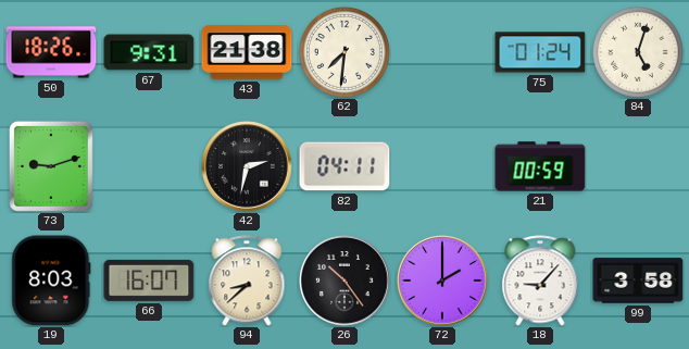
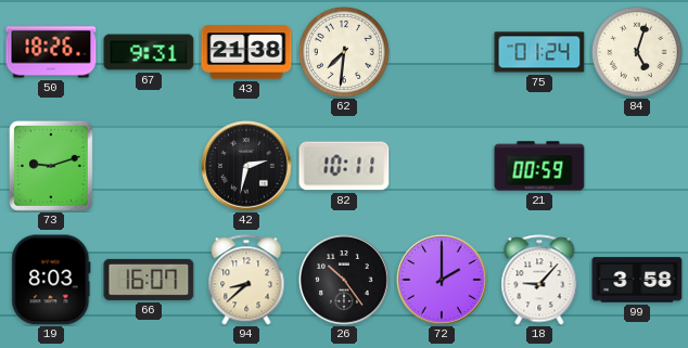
82: 04:11 -> 10:11 (344, 166)
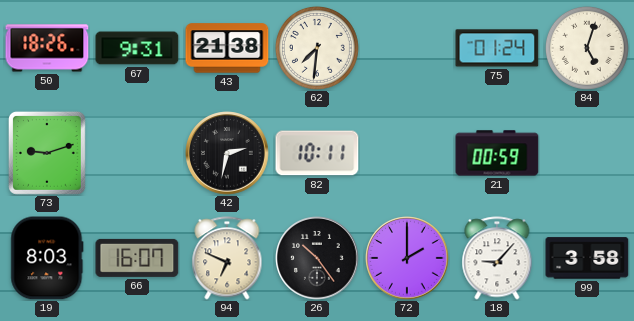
94: 8:38 -> 6:49 (227, 258)
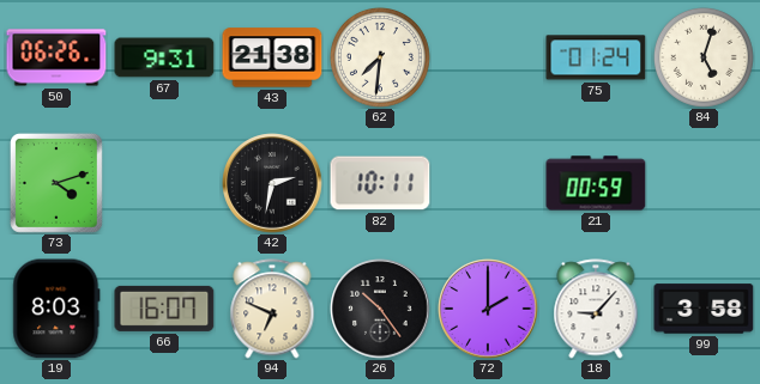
50: 18:26 -> 06:26 (56, 57)
73: 9:12 -> 4:12 (56, 183)
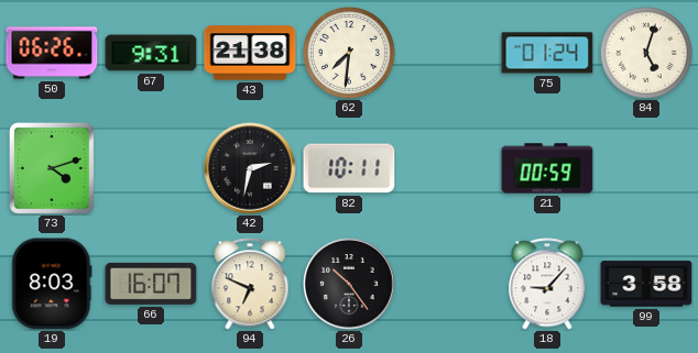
72: 2:00 -> none (488, 309)
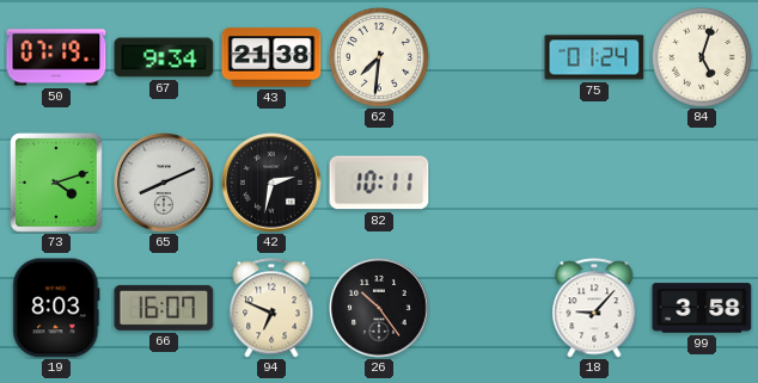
50: 06:26 -> 07:19 (56, 57)
67: 9:31 -> 9:34 (164, 57)
65: none -> 8:11 (164, 183)
21: 00:59 -> none (547, 168)
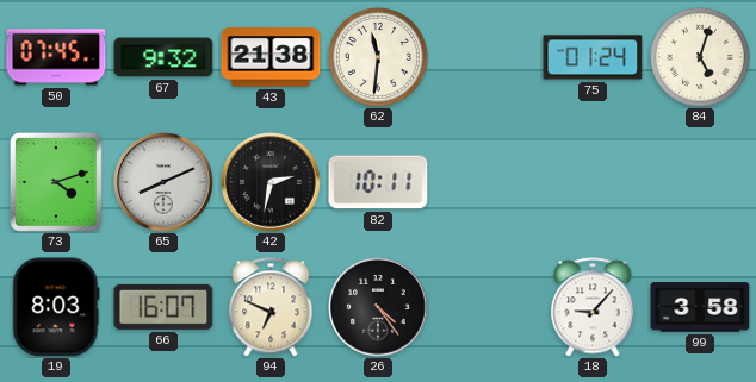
50: 07:19 -> 07:45 (56, 57)
67: 9:34 -> 9:32 (163, 57)
62: 7:31 -> 11:31 (378, 57)
26: 10:24 -> 4:24 (378, 307)
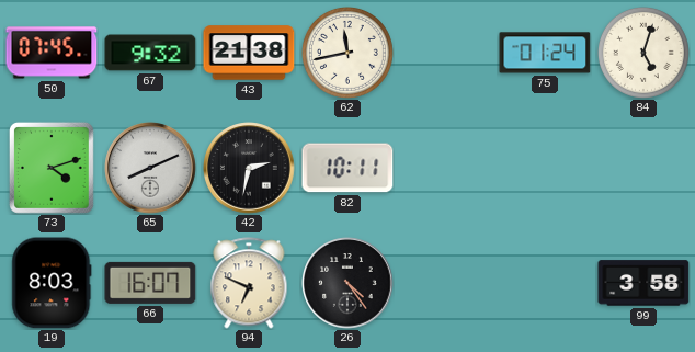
62: 11:31 -> 11:43 (347, 53)
18: 9:07 -> none (593, 307)
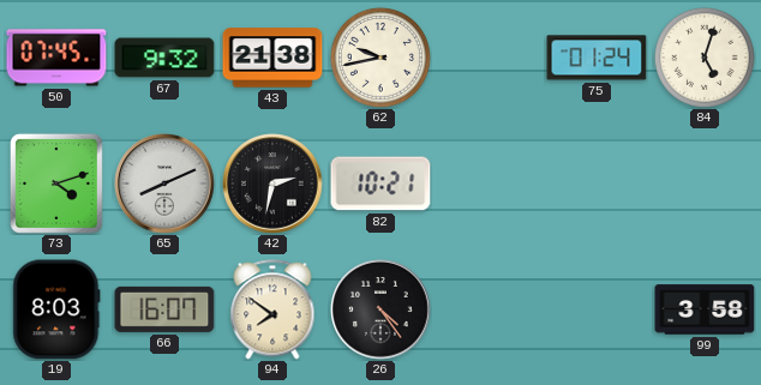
62: 11:43 -> 9:43 (380, 58)
82: 10:11 -> 10:21 (380, 184)
94: 6:49 -> 7:51 (272, 309)
